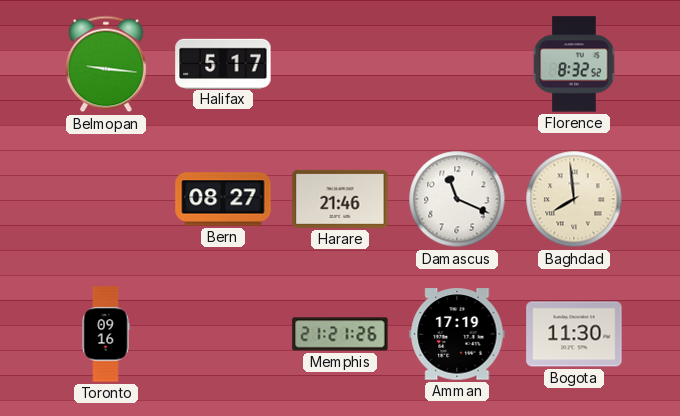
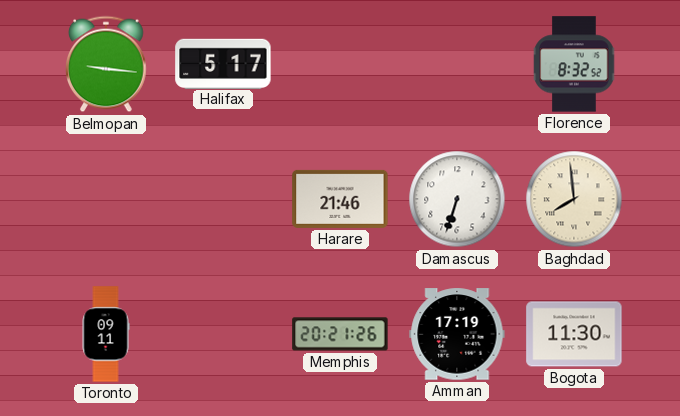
Bern: 08:27 -> none (223, 199)
Damascus: 11:19 -> 6:33 (457, 199)
Toronto: 09:16 -> 09:11 (106, 334)
Memphis: 21:21 -> 20:21 (340, 334)
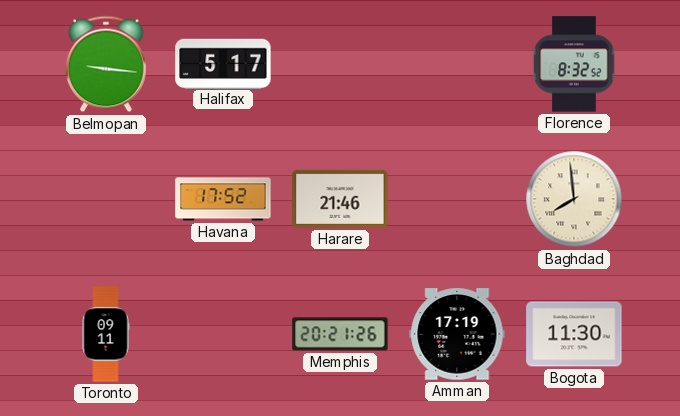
Havana: none -> 17:52 (223, 199)
Damascus: 6:33 -> none (457, 199)
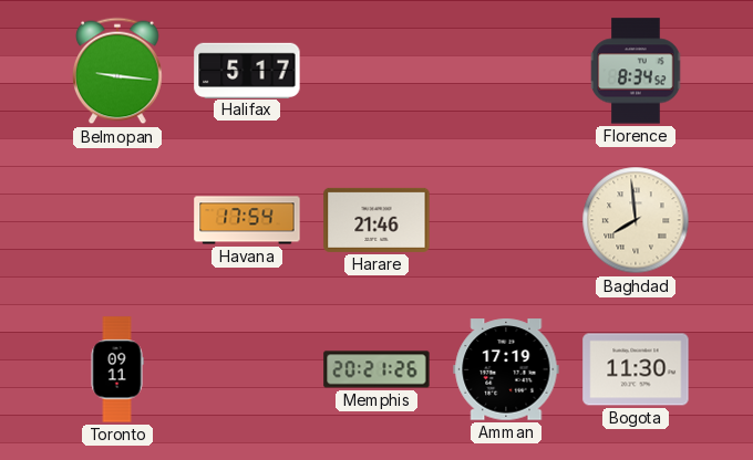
Florence: 8:32 -> 8:34 (636, 71)
Havana: 17:52 -> 17:54 (247, 220)
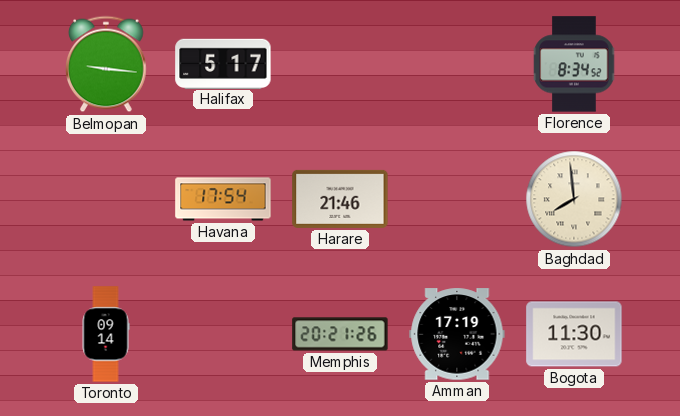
Toronto: 09:11 -> 09:14 (106, 334)
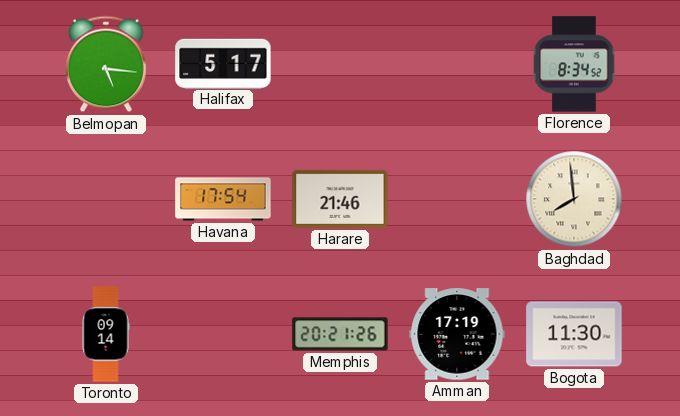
Belmopan: 9:16 -> 5:16 (106, 64)
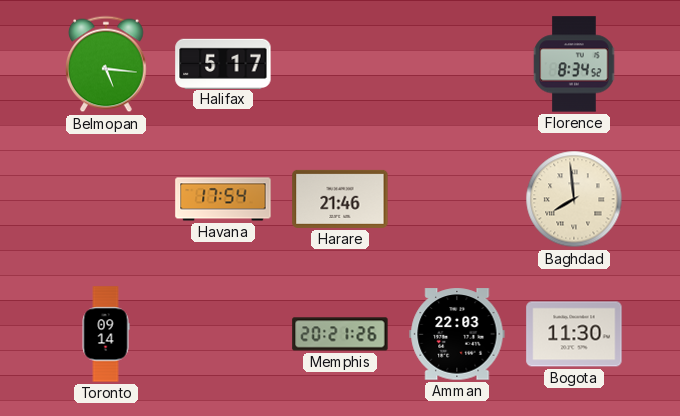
Amman: 17:19 -> 22:03 (457, 334)
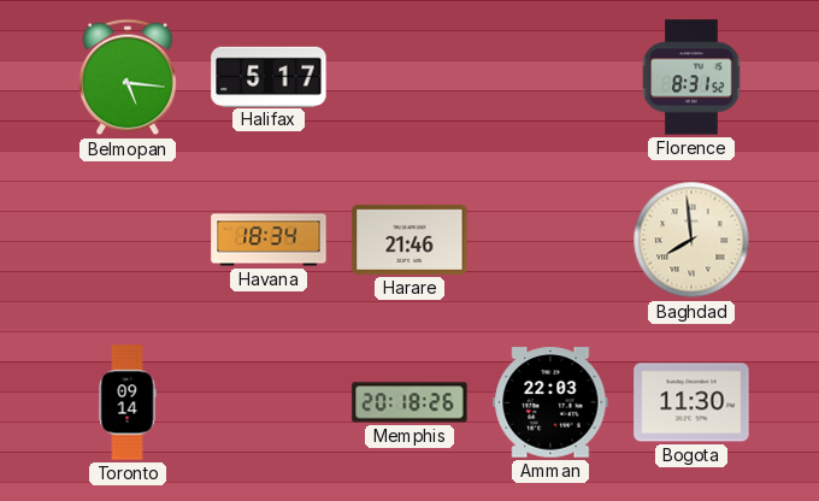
Florence: 8:34 -> 8:31 (691, 77)
Havana: 17:54 -> 18:34 (269, 240)
Memphis: 20:21 -> 20:18 (409, 402)
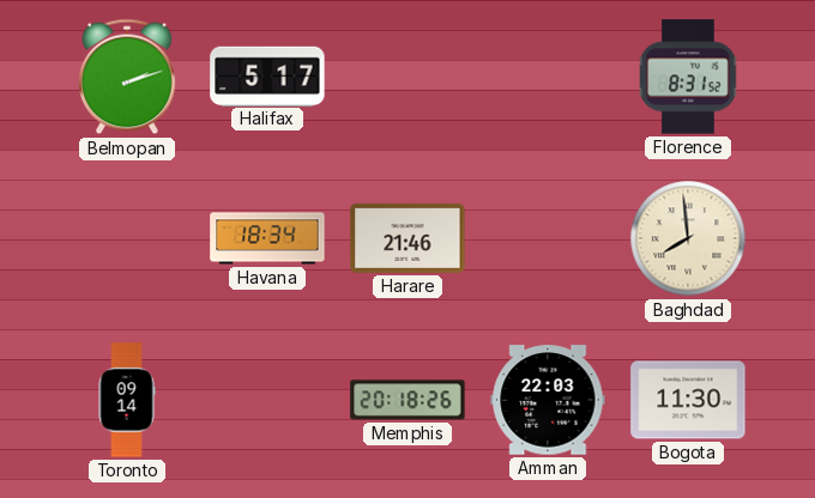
Belmopan: 5:16 -> 2:12 (127, 77)
